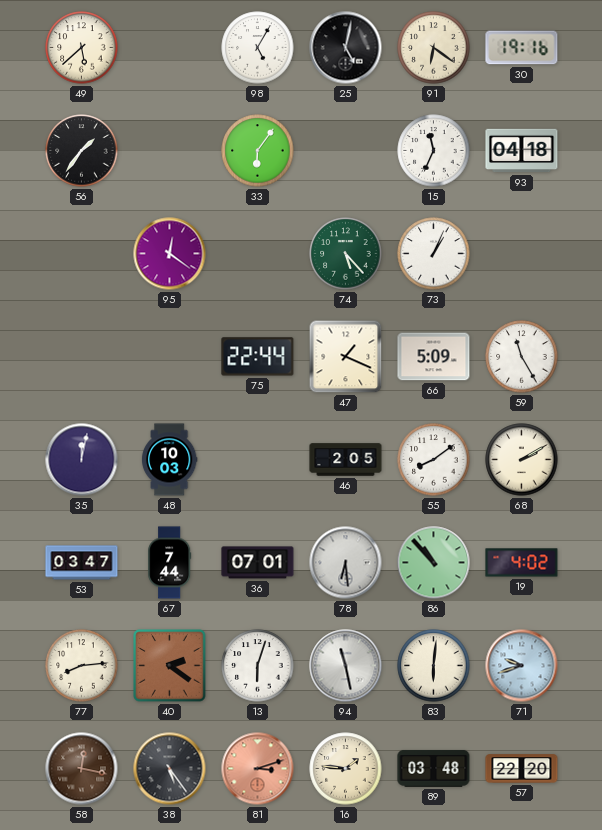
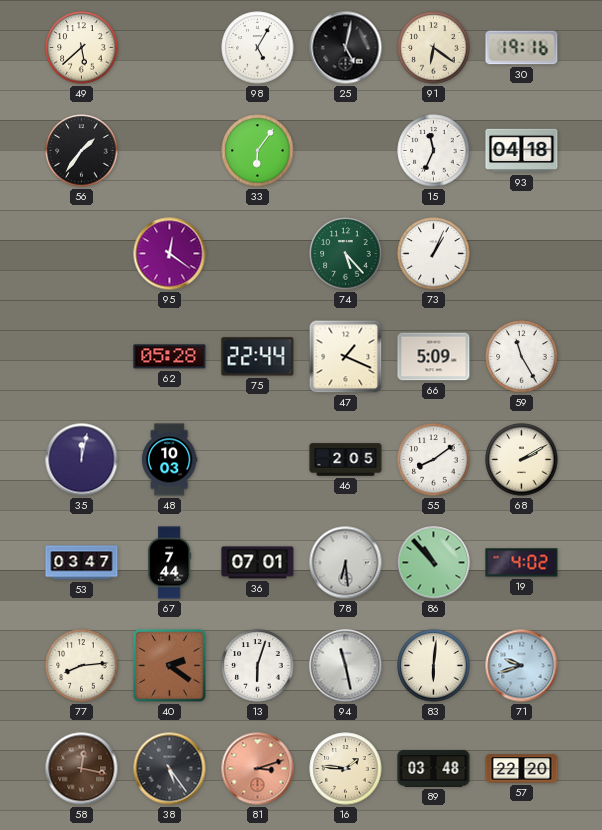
62: none -> 05:28 (170, 357)
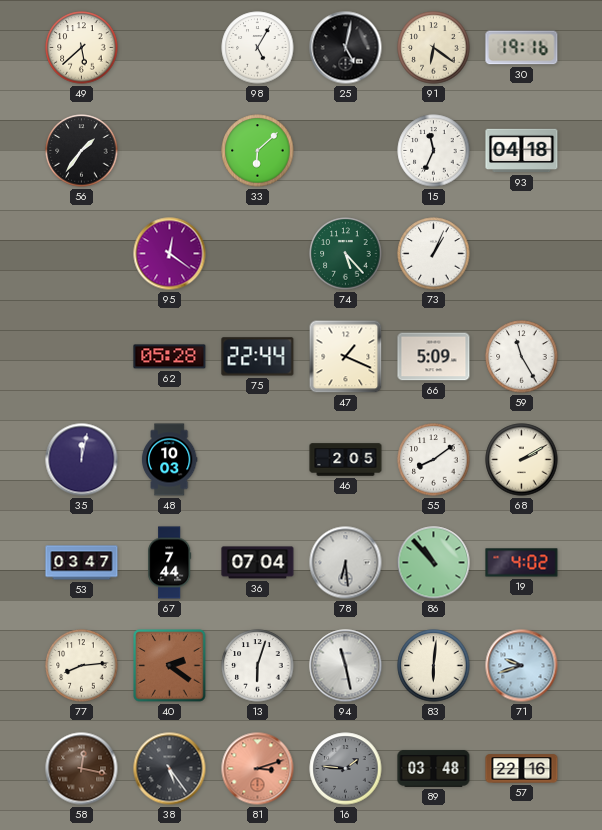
33: 6:06 -> 6:08 (258, 151)
36: 07:01 -> 07:04 (258, 563)
16 dial: cream -> grey (346, 769)
57: 22:20 -> 22:16 (522, 769)
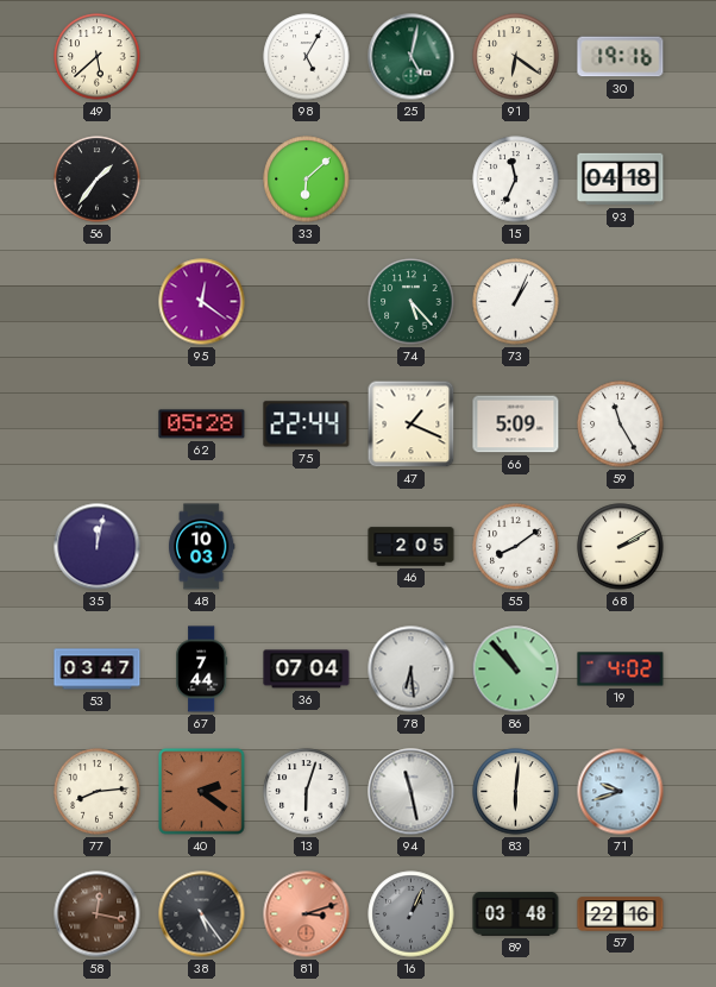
25 dial: black -> green (412, 57)
16: 1:46 -> 1:04 (412, 914)
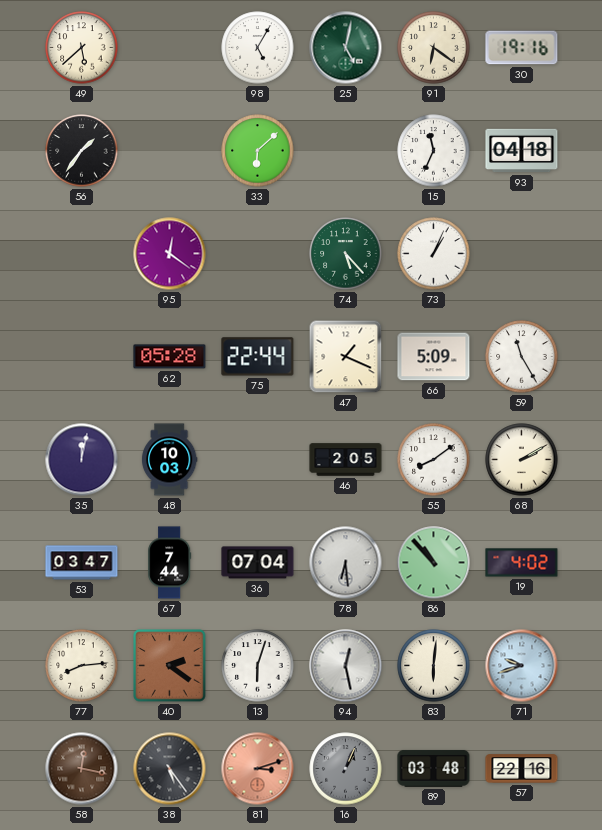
94: 11:28 -> 12:28 (346, 666)
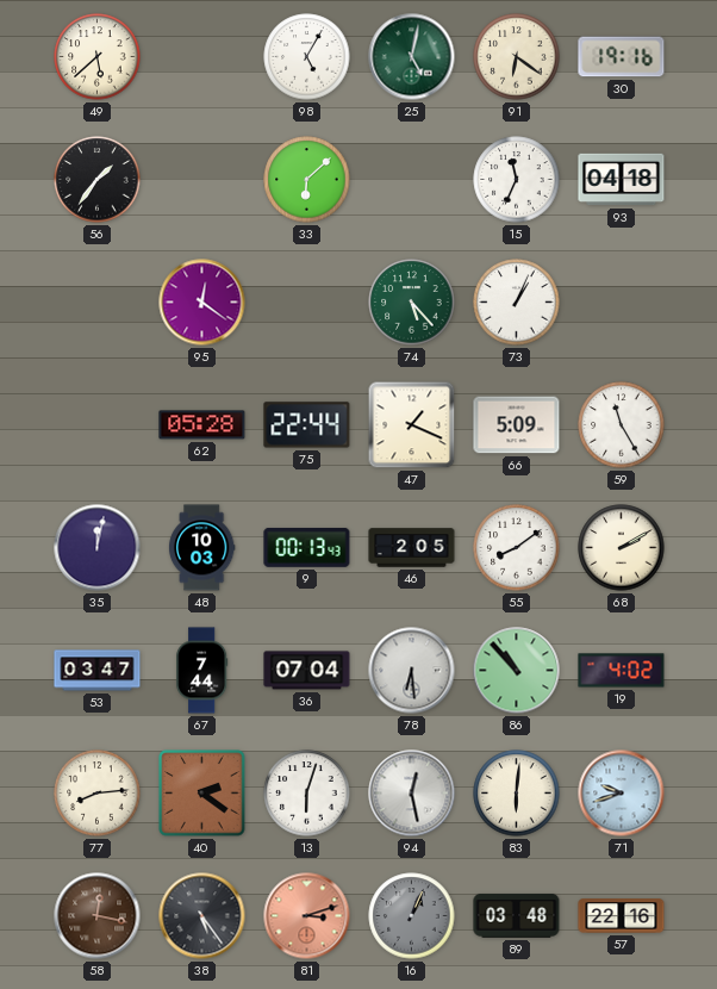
9: none -> 00:13 (307, 547)
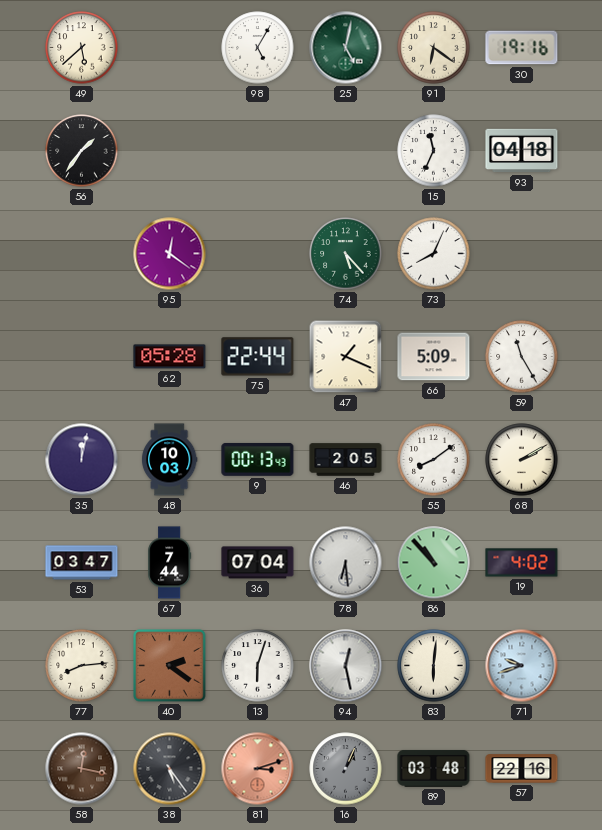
33: 6:08 -> none (307, 180)
73: 1:04 -> 8:04 (434, 254)
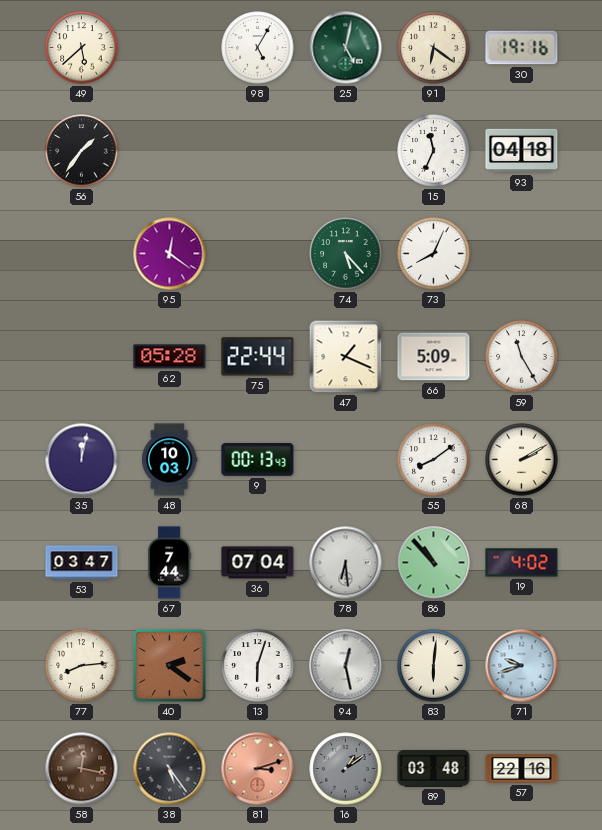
46: 2:05 -> none (346, 460)
16: 1:04 -> 1:09 (346, 769)
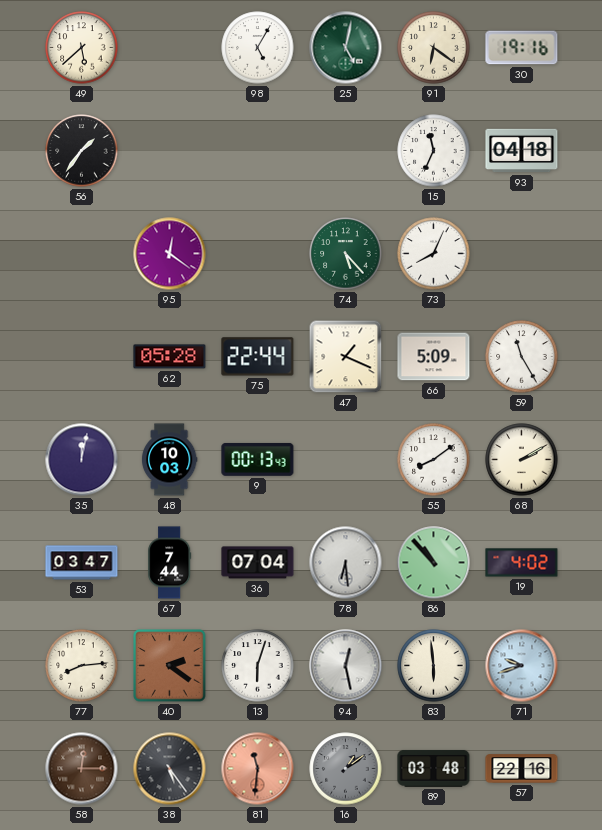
83: 6:01 -> 5:59 (434, 666)
58: 12:17 -> 12:15 (82, 769)
81: 3:12 -> 11:31 (258, 769)
